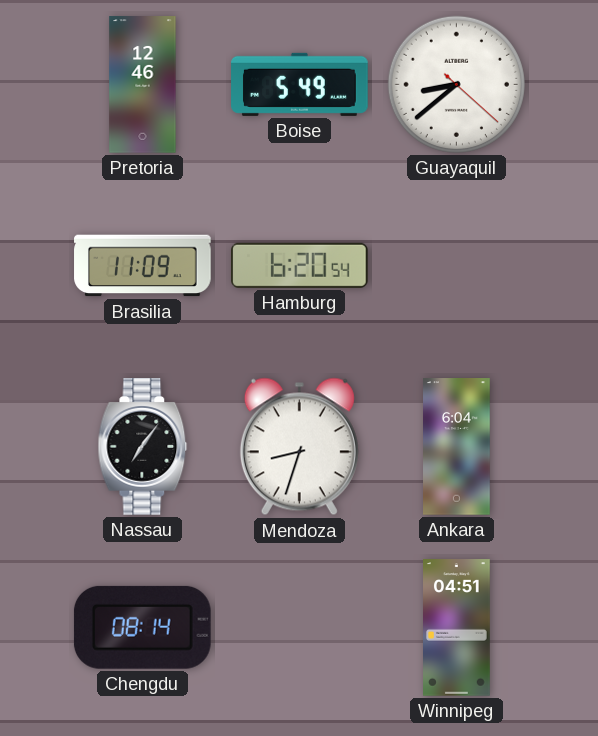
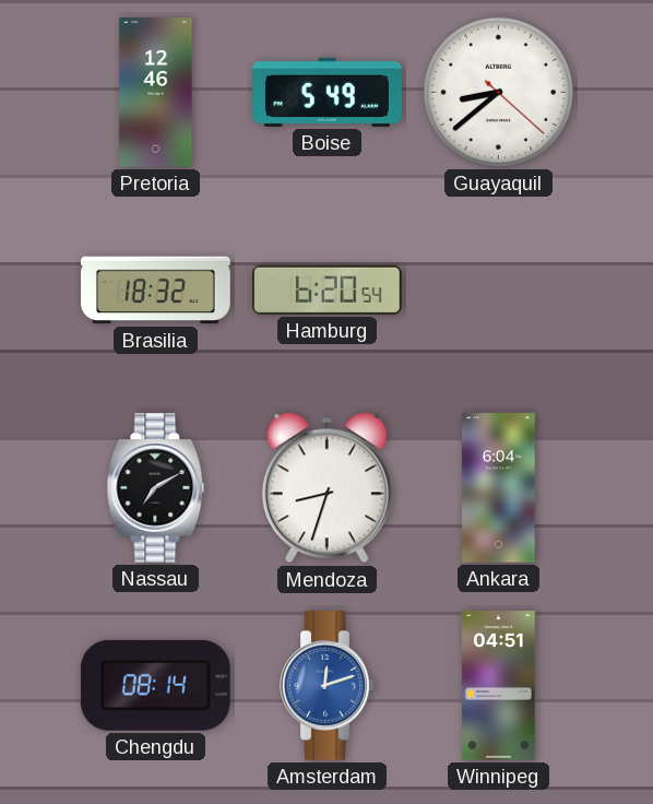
Brasilia: 11:09 -> 18:32 (156, 291)
Nassau: 7:06 -> 7:10 (156, 488)
Amsterdam: none -> 12:12 (328, 686)
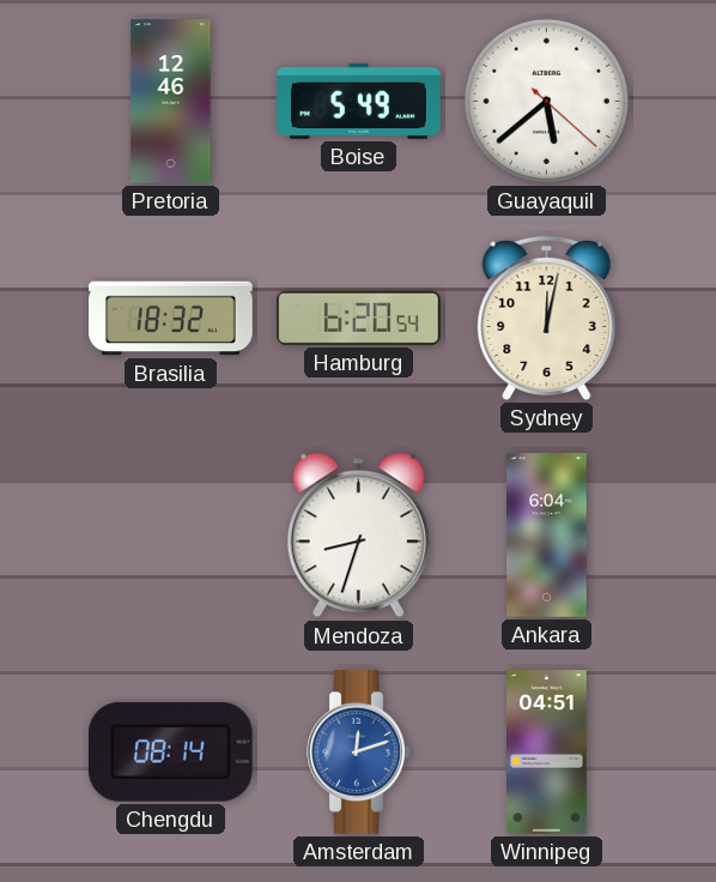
Guayaquil: 8:38 -> 5:38 (546, 101)
Sydney: none -> 12:02 (547, 318)
Nassau: 7:10 -> none (156, 488)
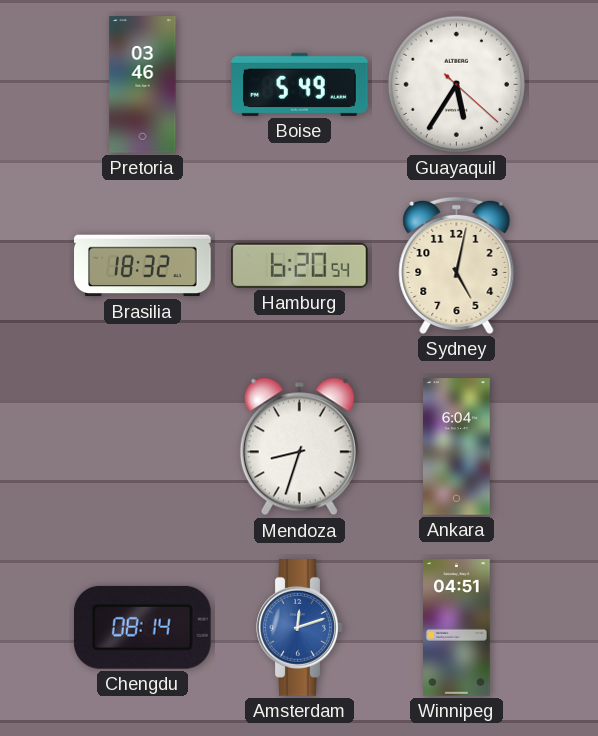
Pretoria: 12:46 -> 03:46 (143, 85)
Guayaquil: 5:38 -> 5:35 (456, 84)
Sydney: 12:02 -> 5:02 (457, 265)
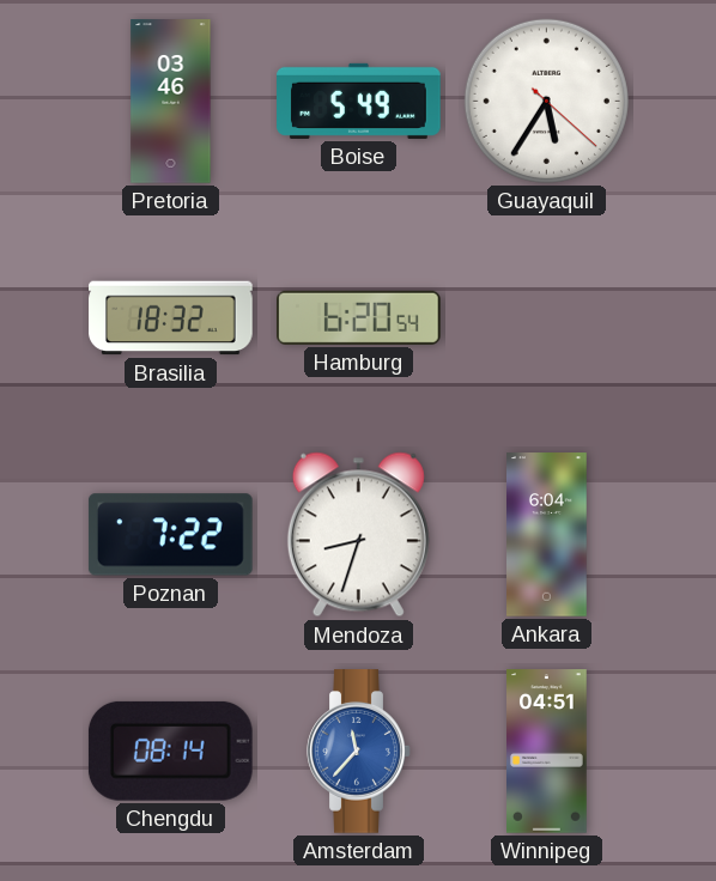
Sydney: 5:02 -> none (457, 265)
Poznan: none -> 7:22 (170, 535)
Amsterdam: 12:12 -> 11:37 (359, 752)
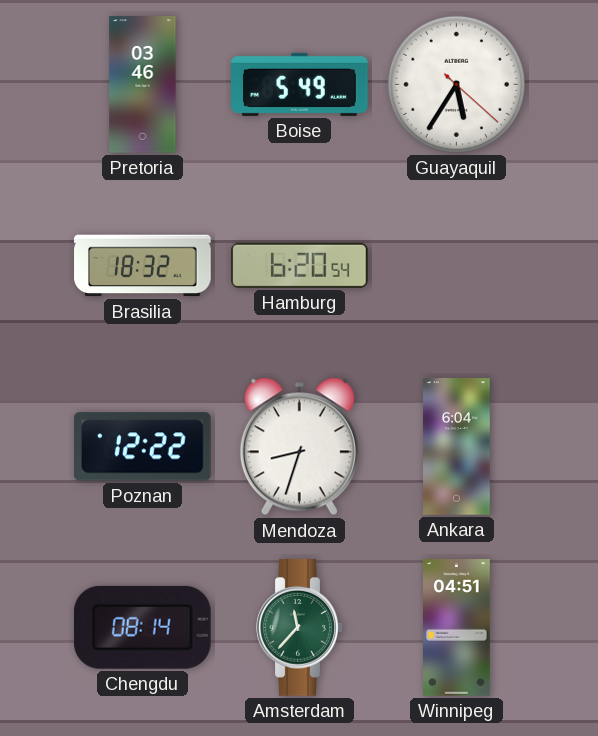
Poznan: 7:22 -> 12:22 (142, 447)
Amsterdam dial: blue -> green (300, 628)
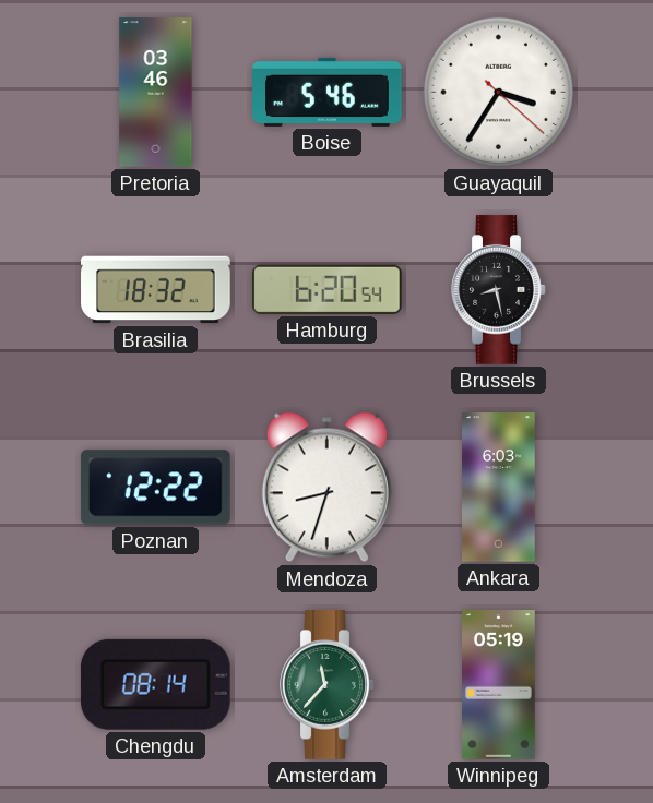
Boise: 5:49 -> 5:46 (328, 92)
Guayaquil: 5:35 -> 3:35 (498, 92)
Brussels: none -> 8:28 (499, 290)
Ankara: 6:04 -> 6:03 (499, 488)
Winnipeg: 04:51 -> 05:19 (499, 685)
